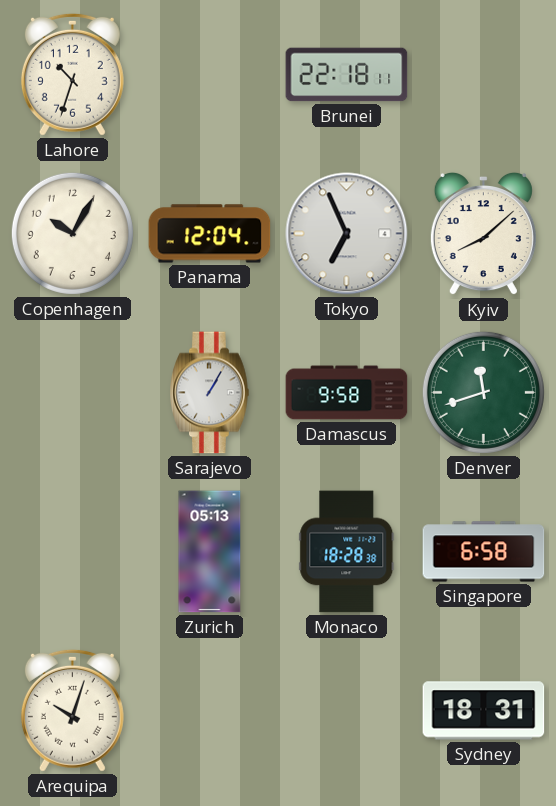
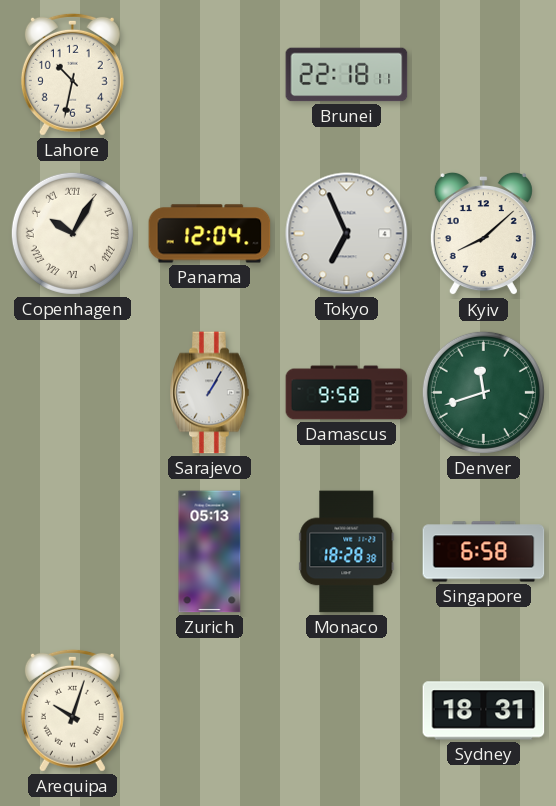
Lahore: 10:33 -> 10:32 (72, 74)
Copenhagen numerals: Arabic -> Roman (72, 233)
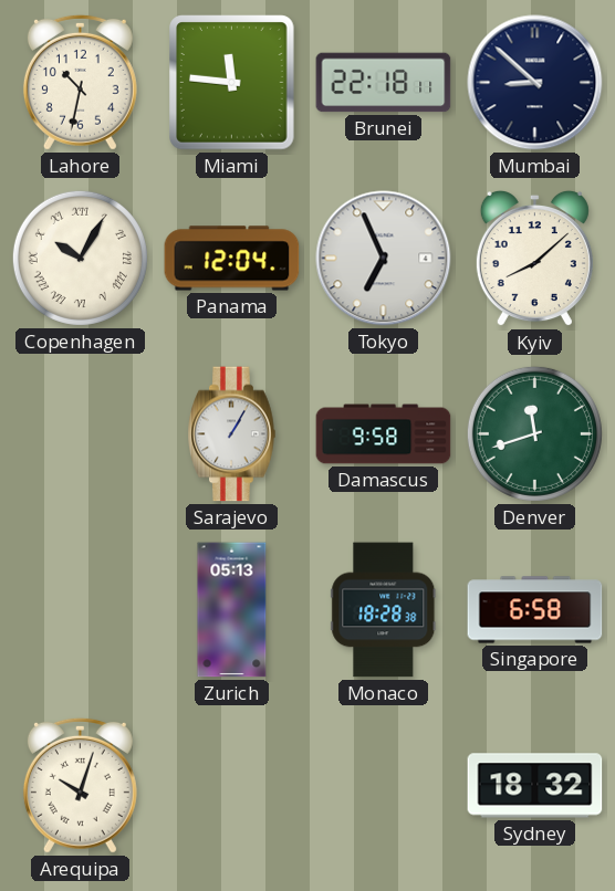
Miami: none -> 11:46 (232, 83)
Mumbai: none -> 8:52 (535, 83)
Sydney: 18:31 -> 18:32 (535, 786)
